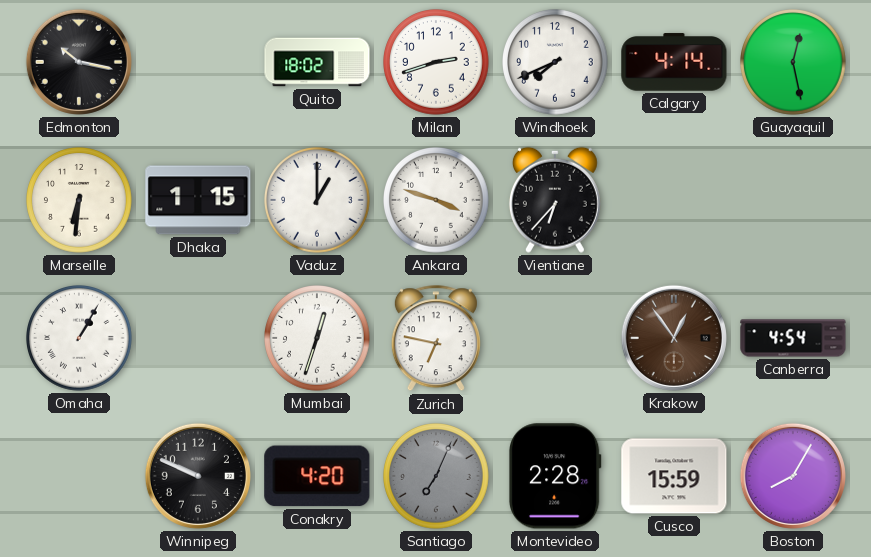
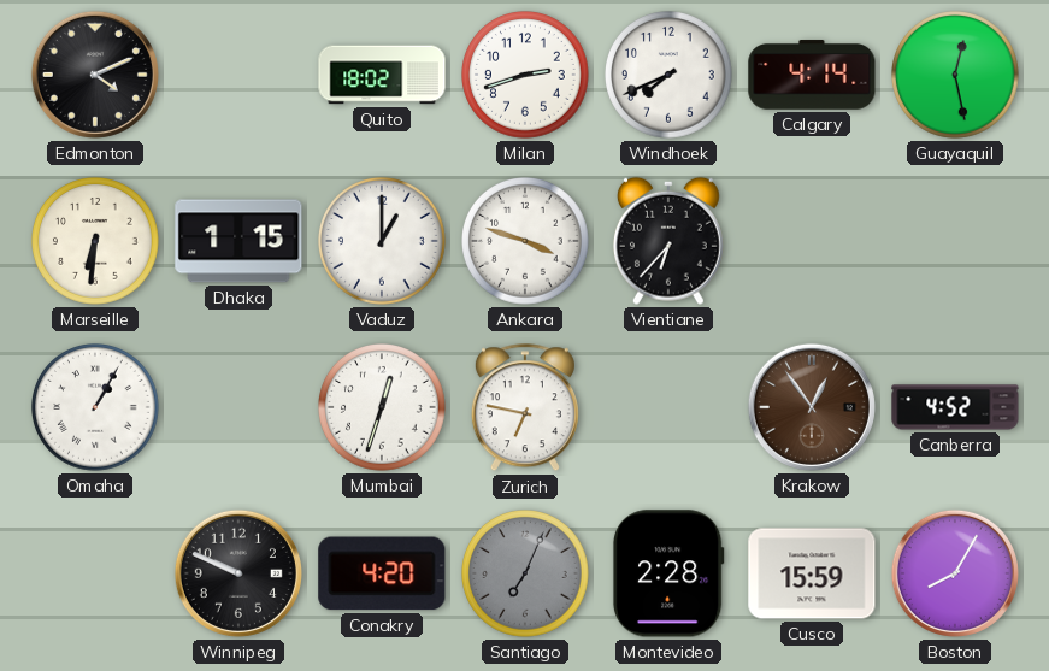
Edmonton: 10:17 -> 4:11 (95, 75)
Canberra: 4:54 -> 4:52 (955, 407)
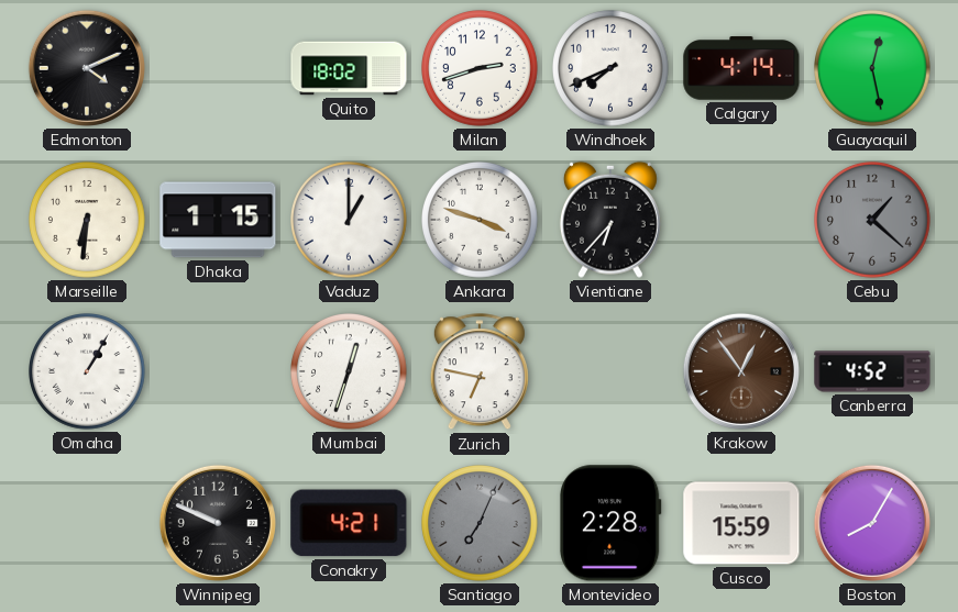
Cebu: none -> 1:22 (872, 220)
Conakry: 4:20 -> 4:21 (349, 523)
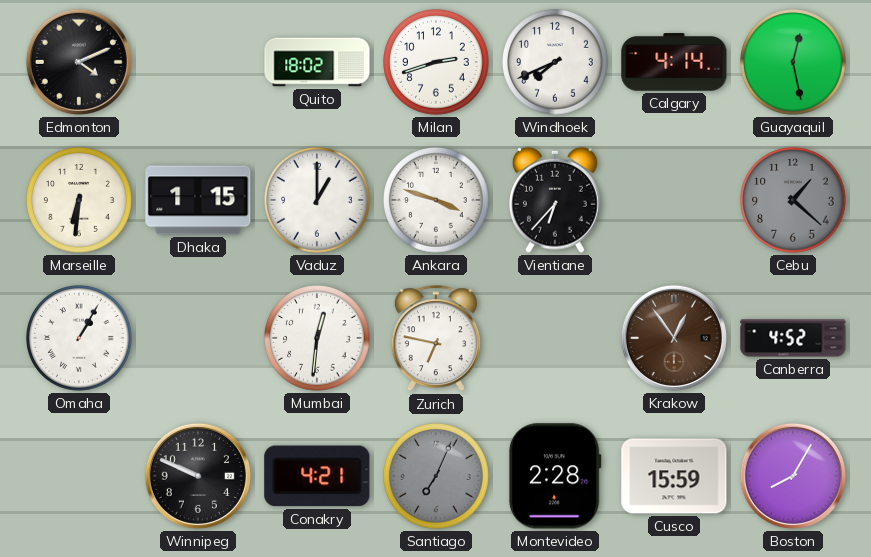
Mumbai: 12:33 -> 12:31 (317, 338)
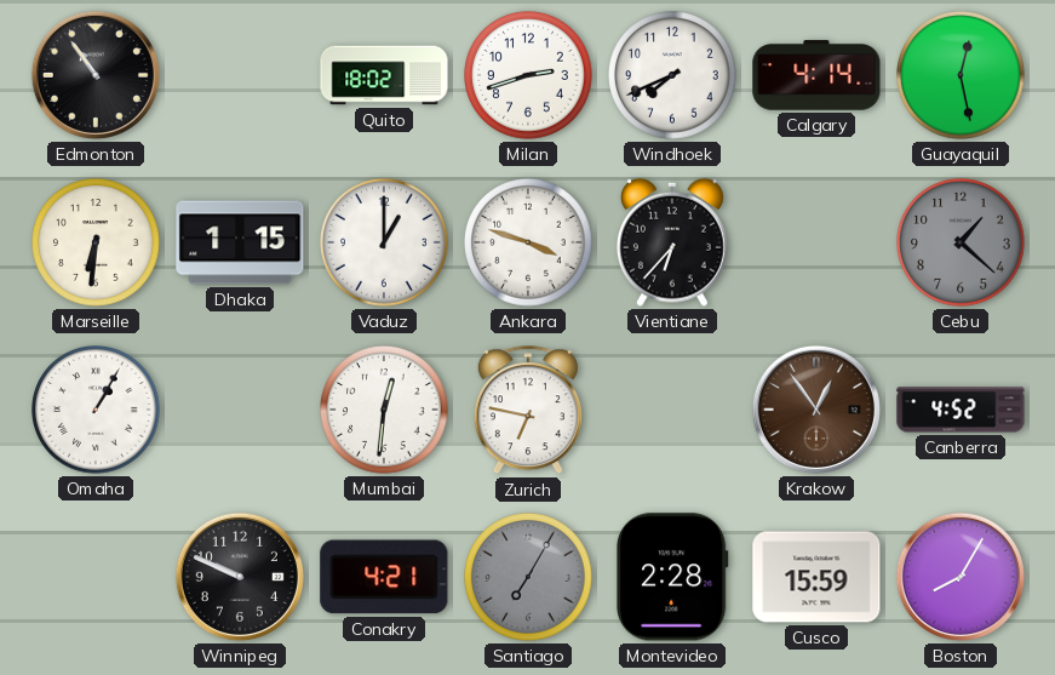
Edmonton: 4:11 -> 10:54 (96, 75)
Santiago: 7:04 -> 7:05 (528, 577)
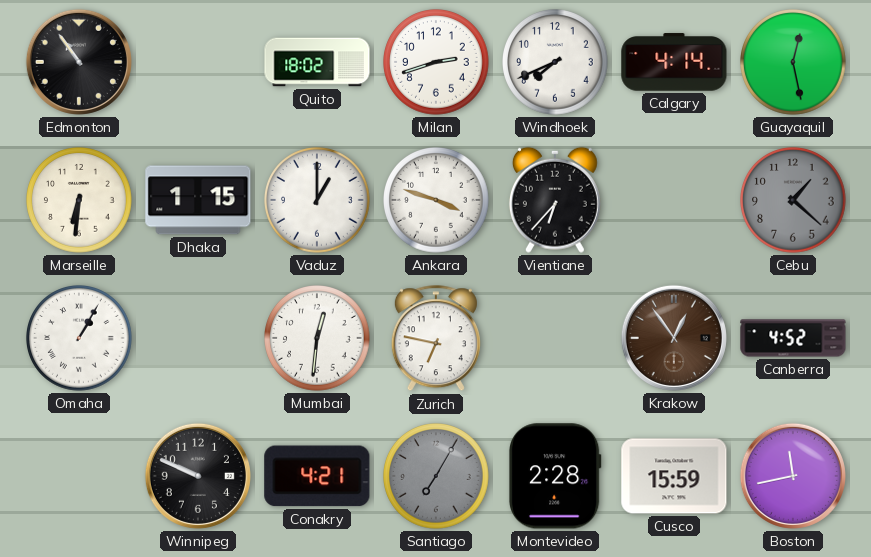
Boston: 8:05 -> 11:43 (793, 476)
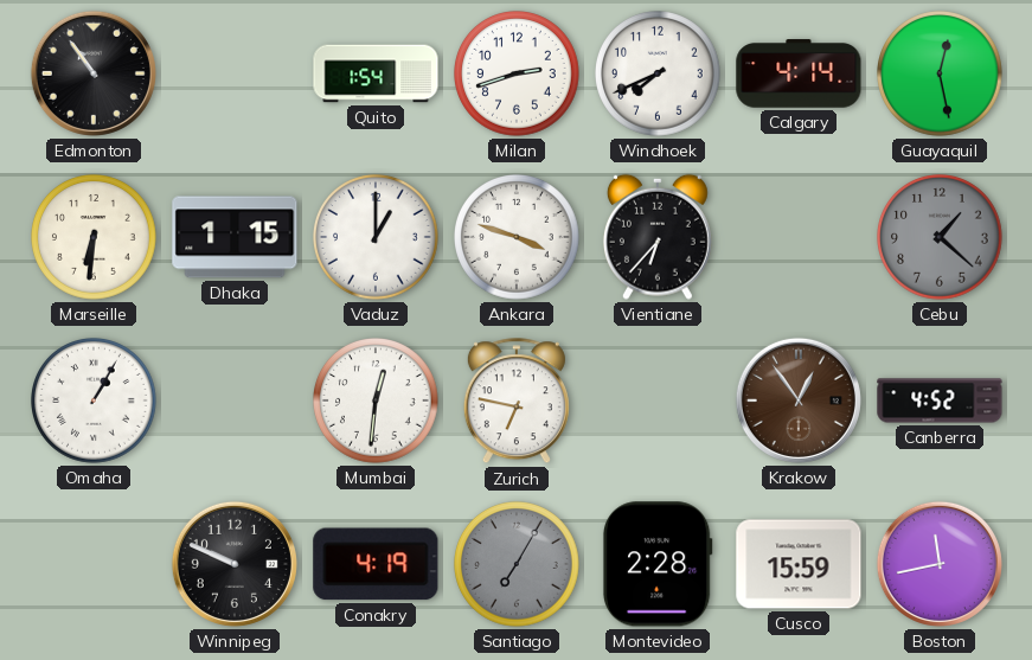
Quito: 18:02 -> 1:54 (376, 73)
Conakry: 4:21 -> 4:19 (376, 564)
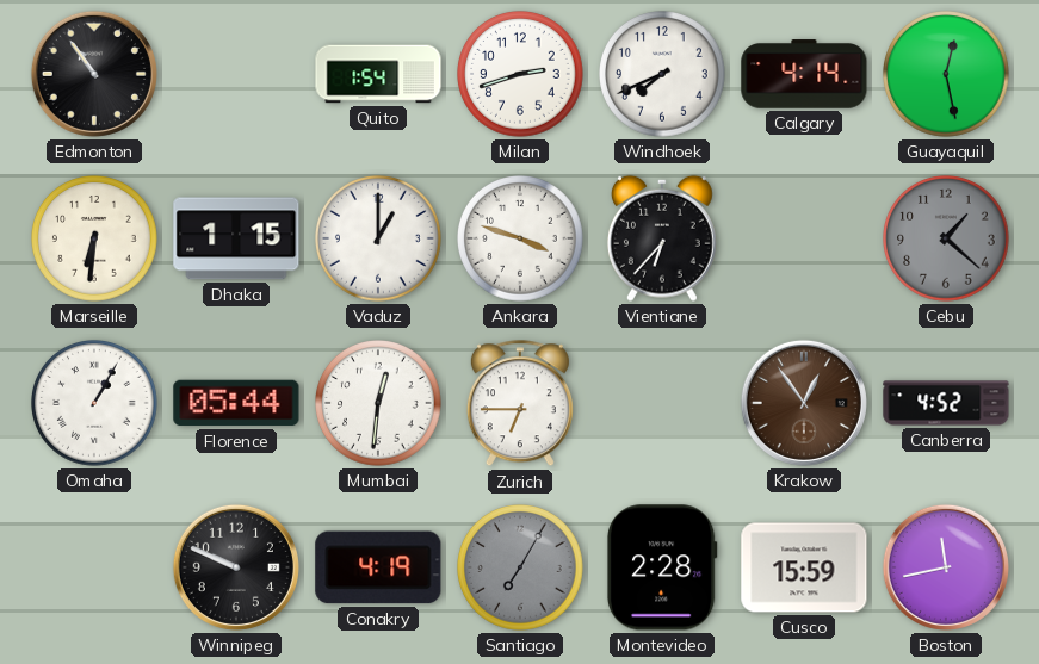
Florence: none -> 05:44 (236, 403)
Zurich: 6:47 -> 6:45 (520, 404)
